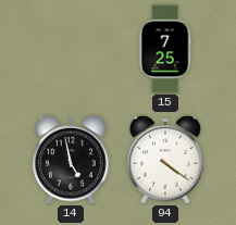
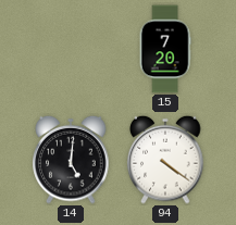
15: 7:25 -> 7:20 (165, 49)
14: 4:58 -> 5:01 (71, 160)
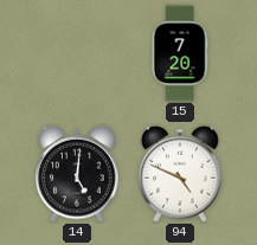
94: 4:21 -> 4:49 (180, 174)
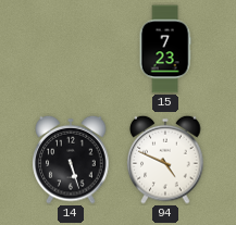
15: 7:20 -> 7:23 (165, 49)
14: 5:01 -> 5:27 (71, 160)
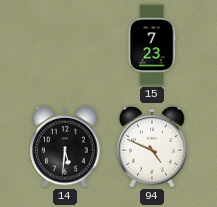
14: 5:27 -> 5:31 (65, 147)
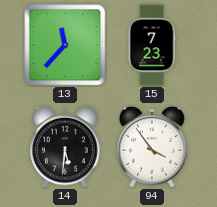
13: none -> 11:37 (65, 45)
94: 4:49 -> 3:54 (152, 147)
